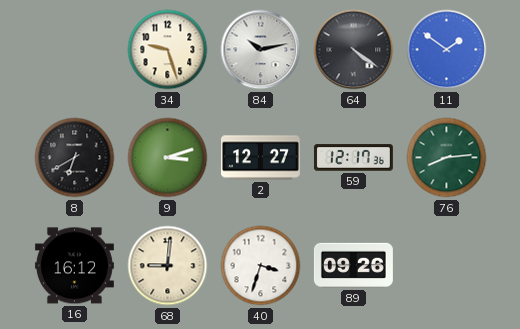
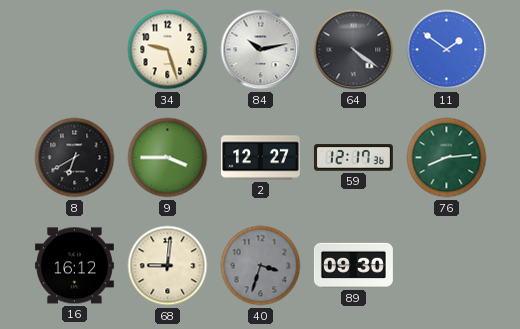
9: 3:12 -> 3:45 (168, 158)
40 dial: white -> grey (261, 266)
89: 09:26 -> 09:30 (353, 265)
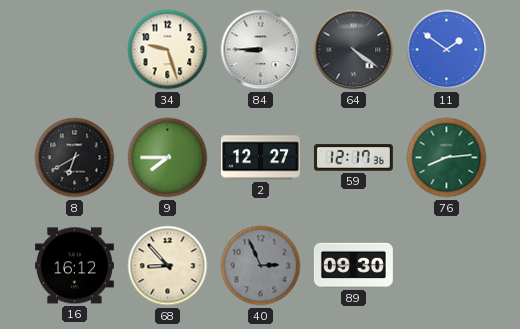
84: 10:13 -> 8:45 (261, 50)
9: 3:45 -> 7:45 (168, 158)
68: 9:01 -> 8:53 (168, 266)
40: 3:33 -> 2:56 (261, 266)
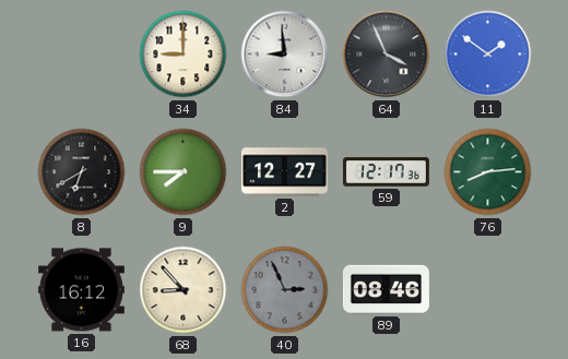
34: 9:27 -> 9:00 (184, 55)
84: 8:45 -> 8:59 (285, 55)
64: 4:21 -> 3:56 (387, 55)
89: 09:30 -> 08:46 (386, 289)
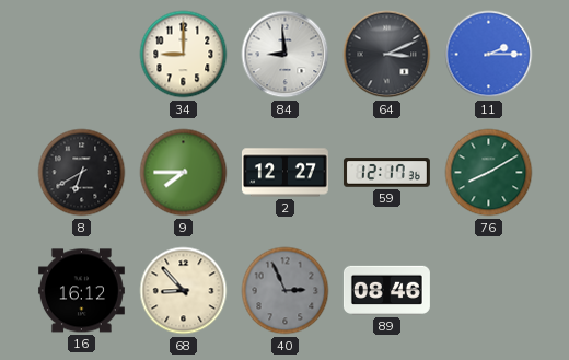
64: 3:56 -> 3:11 (387, 55)
11: 1:51 -> 2:15 (489, 55)
76: 8:14 -> 8:10 (489, 173)
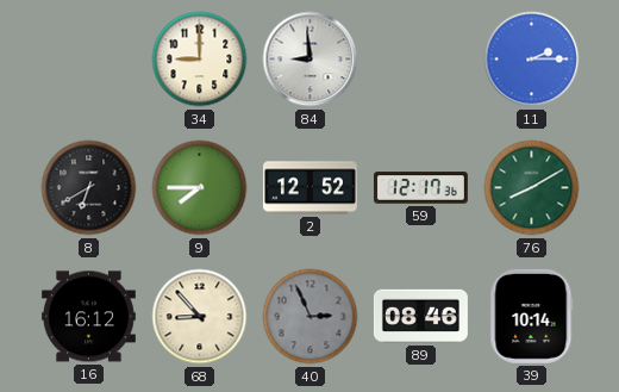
64: 3:11 -> none (387, 55)
2: 12:27 -> 12:52 (309, 188)
39: none -> 10:14 (532, 316)
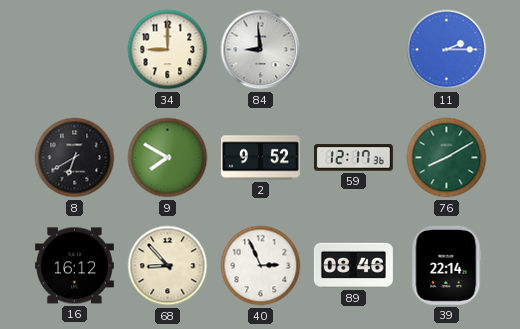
9: 7:45 -> 7:50 (168, 158)
2: 12:52 -> 9:52 (260, 158)
40 dial: grey -> white (261, 266)
39: 10:14 -> 22:14 (447, 265)
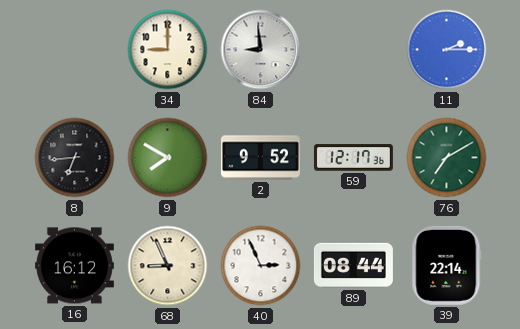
8: 6:40 -> 6:44 (75, 158)
76: 8:10 -> 7:10 (447, 158)
68: 8:53 -> 8:56 (168, 266)
89: 08:46 -> 08:44 (353, 265)
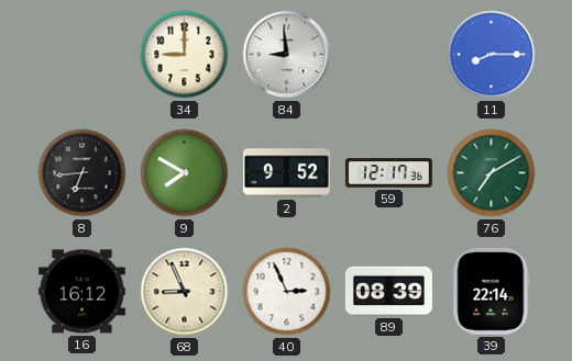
11: 2:15 -> 8:15 (492, 55)
89: 08:44 -> 08:39 (388, 291)
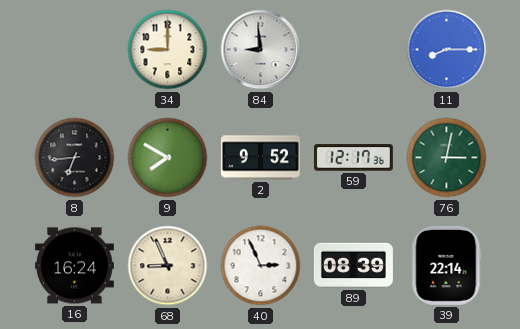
76: 7:10 -> 3:02 (447, 158)
16: 16:12 -> 16:24 (74, 266)
